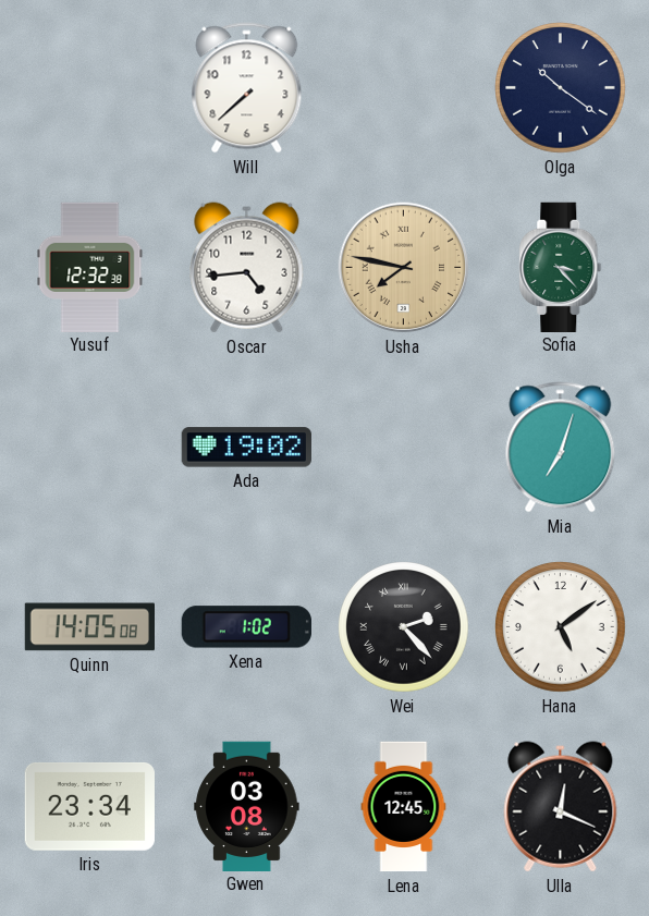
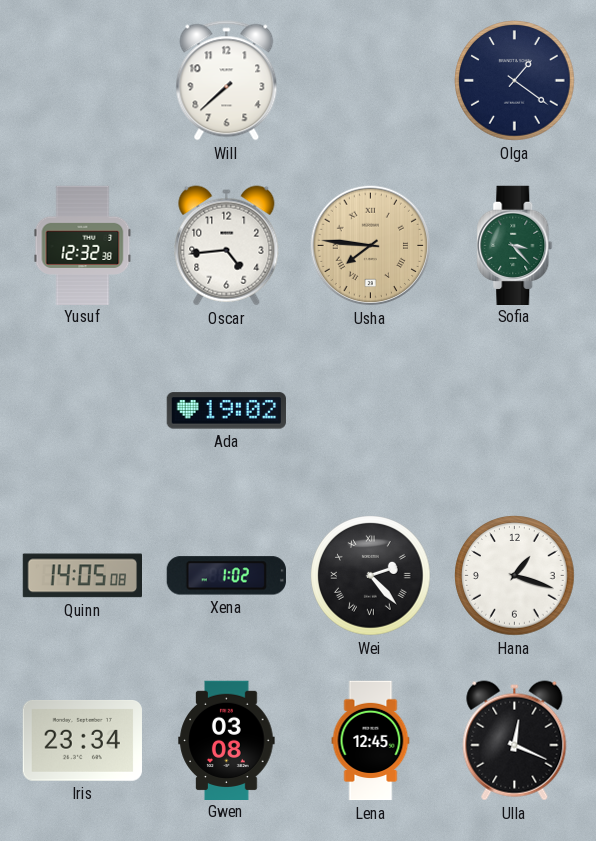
Olga: 10:21 -> 1:21 (515, 81)
Usha: 7:47 -> 7:46 (371, 246)
Mia: 7:03 -> none (561, 448)
Hana: 5:09 -> 1:18 (515, 576)
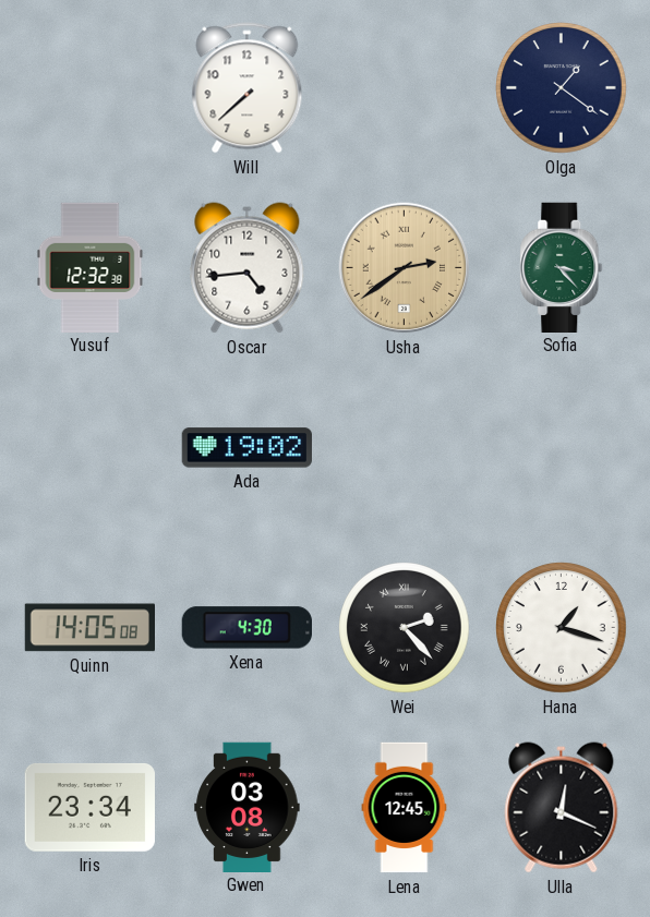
Usha: 7:46 -> 2:39 (405, 268)
Xena: 1:02 -> 4:30 (246, 628)
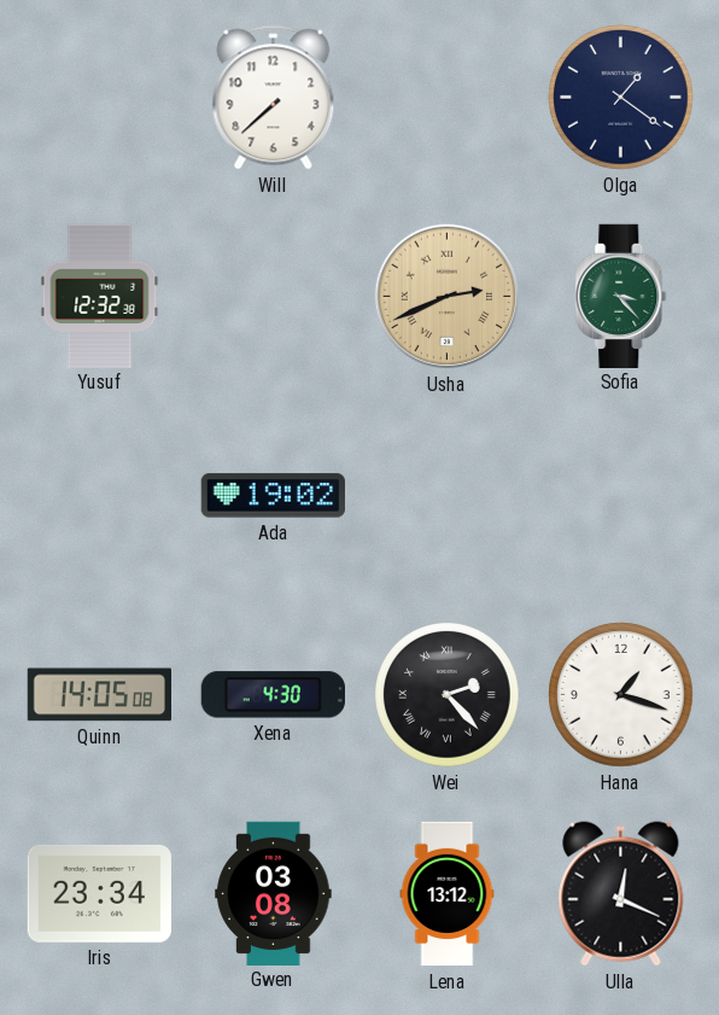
Oscar: 4:44 -> none (248, 268)
Usha: 2:39 -> 2:41 (448, 297)
Lena: 12:45 -> 13:12 (448, 894)
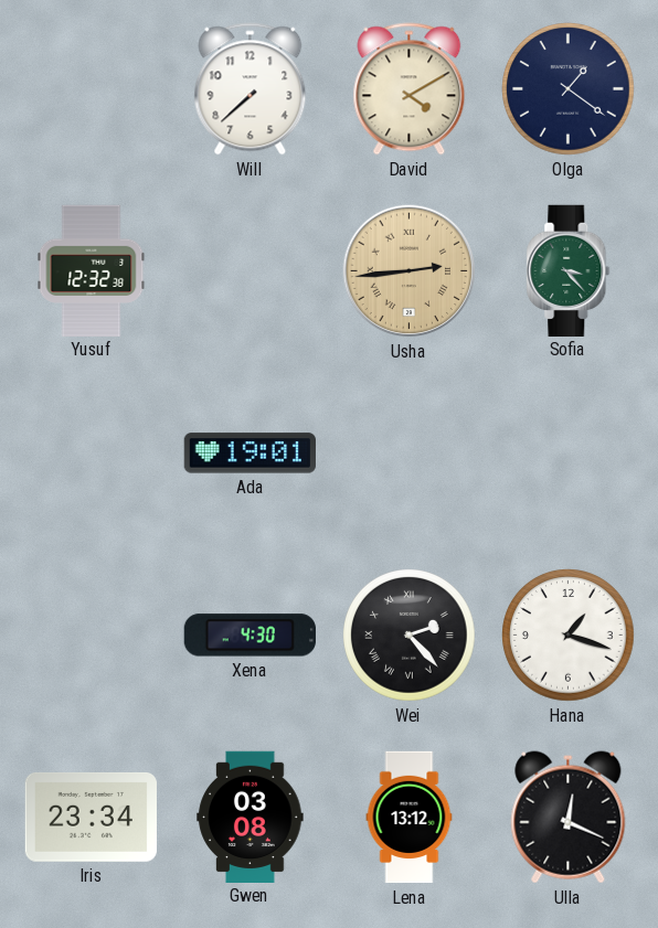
David: none -> 4:10 (410, 89)
Usha: 2:41 -> 2:44 (410, 271)
Ada: 19:02 -> 19:01 (250, 454)
Quinn: 14:05 -> none (99, 695)
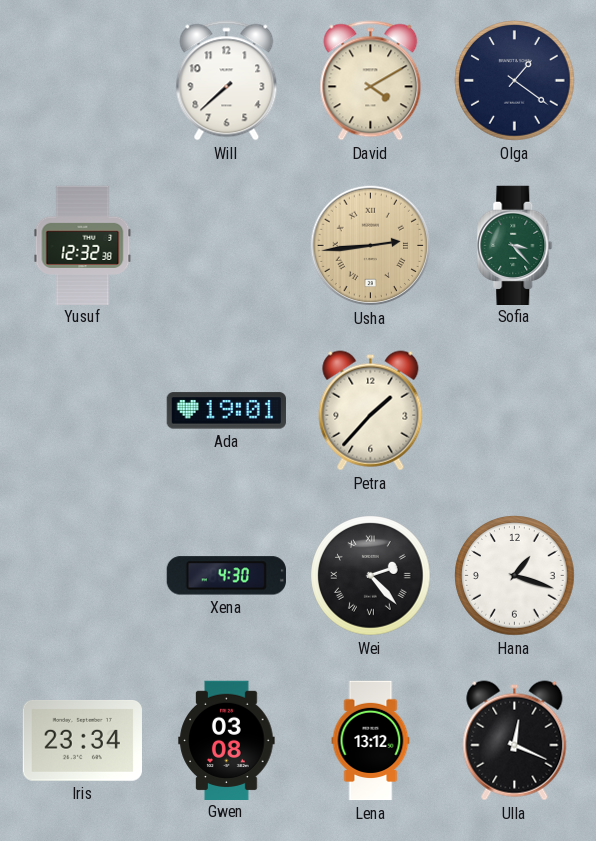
Petra: none -> 1:37 (371, 411)
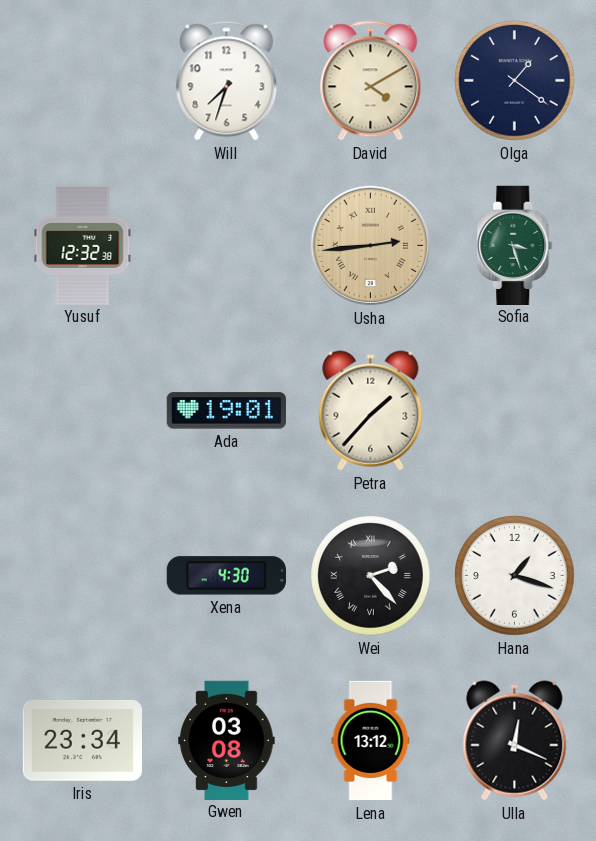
Will: 7:38 -> 7:33 (227, 81)
Sofia: 3:23 -> 3:27 (515, 245)
